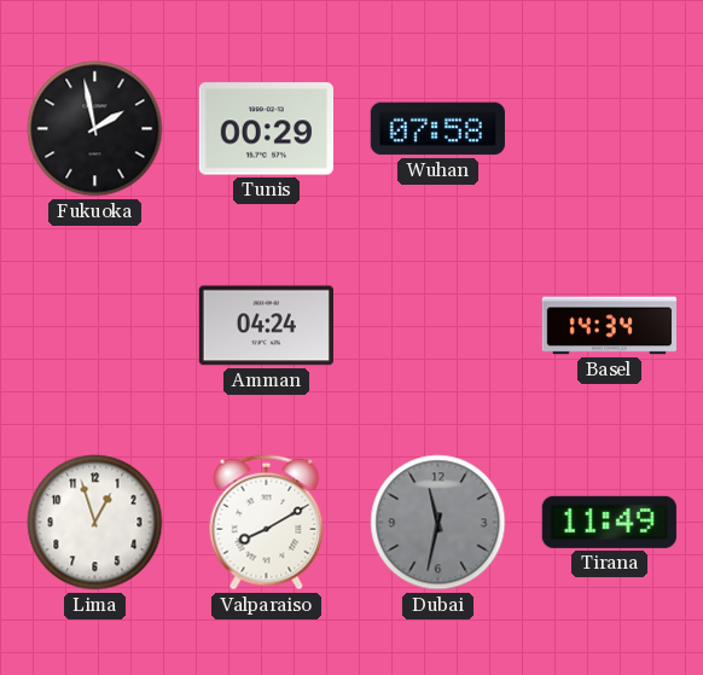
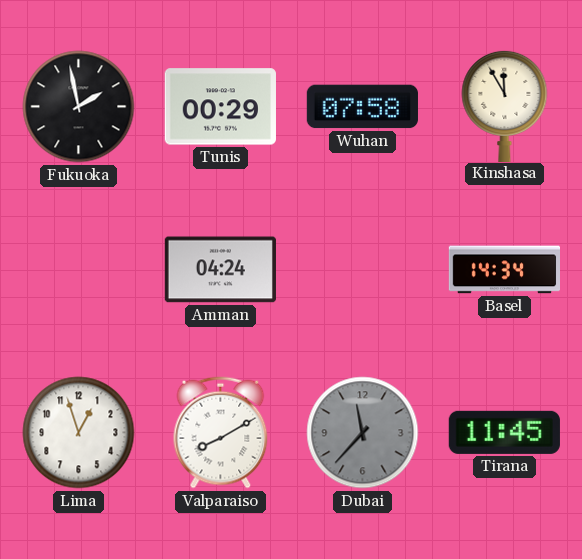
Kinshasa: none -> 11:55 (505, 105)
Dubai: 11:32 -> 11:37 (363, 433)
Tirana: 11:49 -> 11:45 (504, 432)
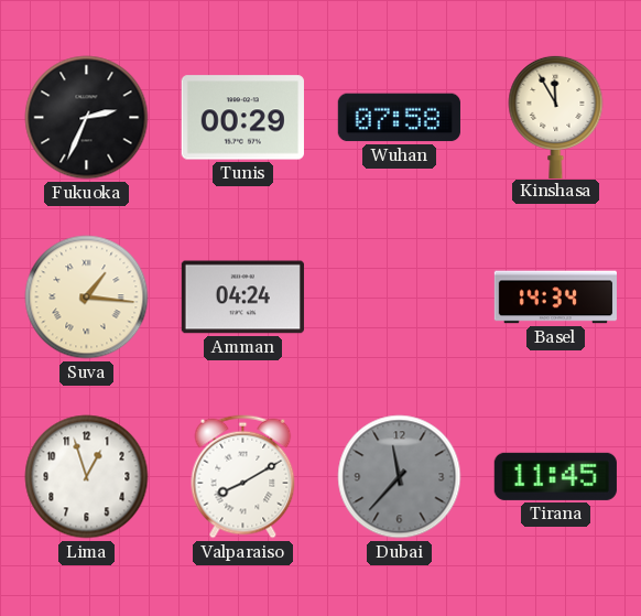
Fukuoka: 1:58 -> 2:34 (87, 118)
Suva: none -> 1:16 (87, 298)
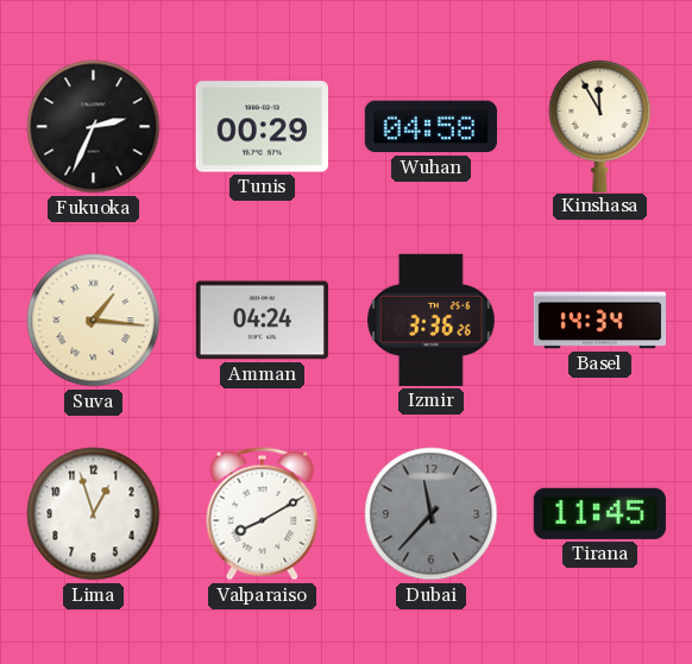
Wuhan: 07:58 -> 04:58 (430, 127)
Izmir: none -> 3:36 (432, 320)
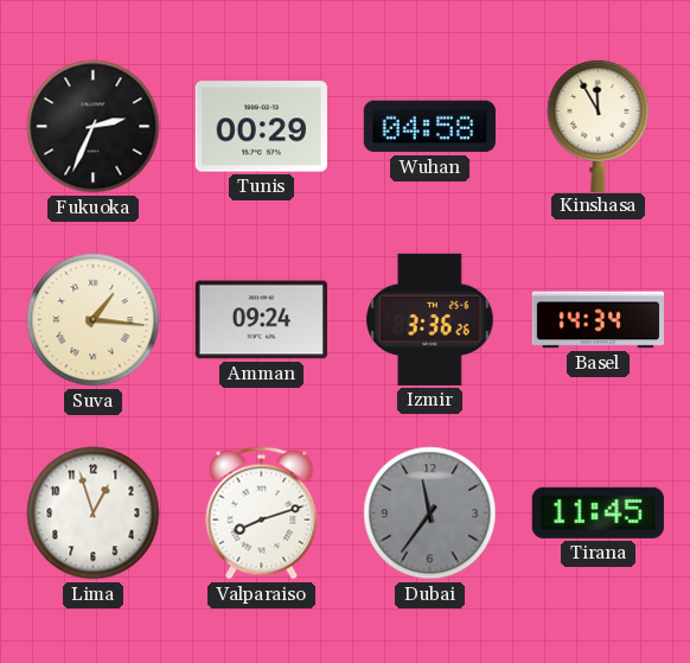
Amman: 04:24 -> 09:24 (261, 320)
Valparaiso: 8:10 -> 8:12 (262, 514)
Dubai: 11:37 -> 11:36 (430, 514)
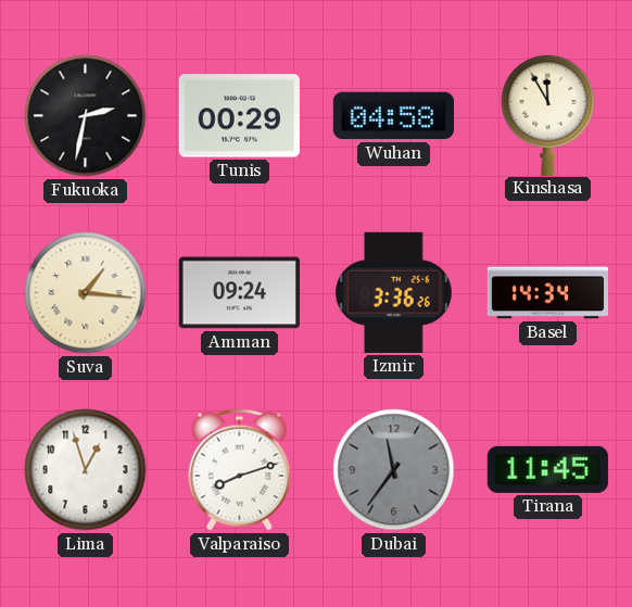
Fukuoka: 2:34 -> 2:32 (86, 116)
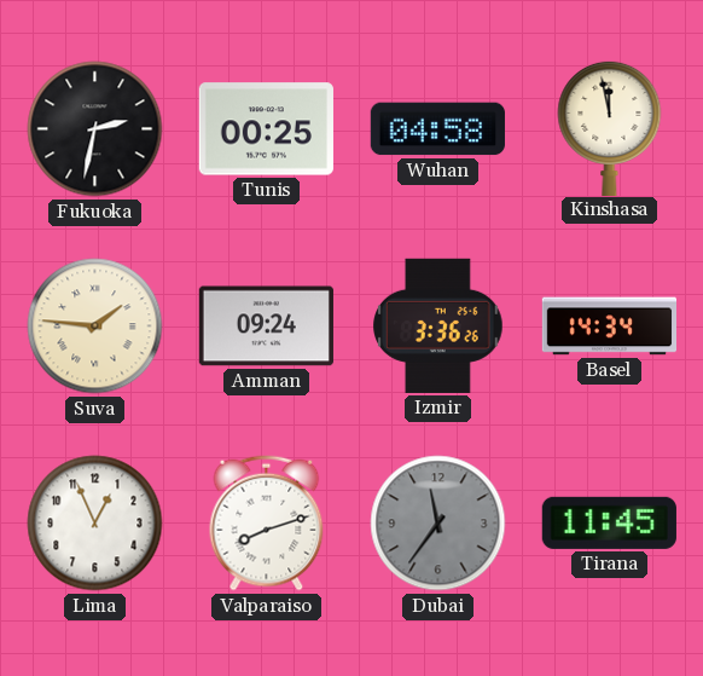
Tunis: 00:29 -> 00:25 (266, 129)
Kinshasa: 11:55 -> 11:58 (610, 127)
Suva: 1:16 -> 1:46 (95, 327)
Lima: 12:57 -> 12:56 (95, 524)
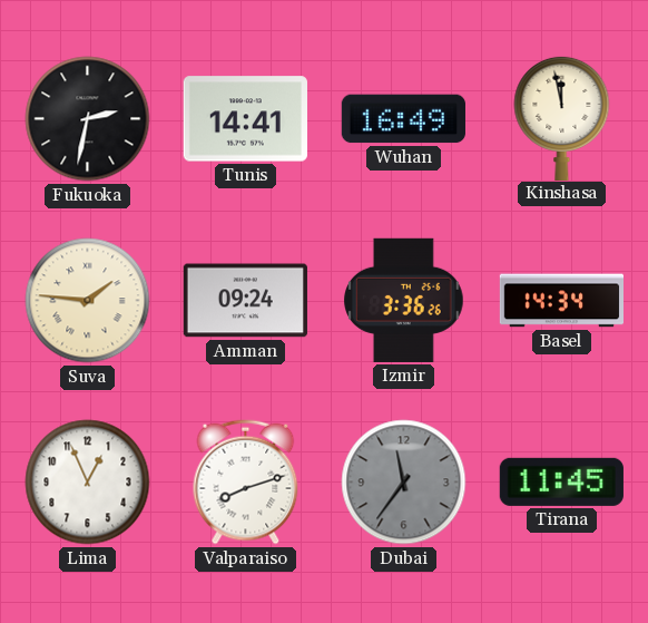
Tunis: 00:25 -> 14:41 (245, 119)
Wuhan: 04:58 -> 16:49 (403, 119)
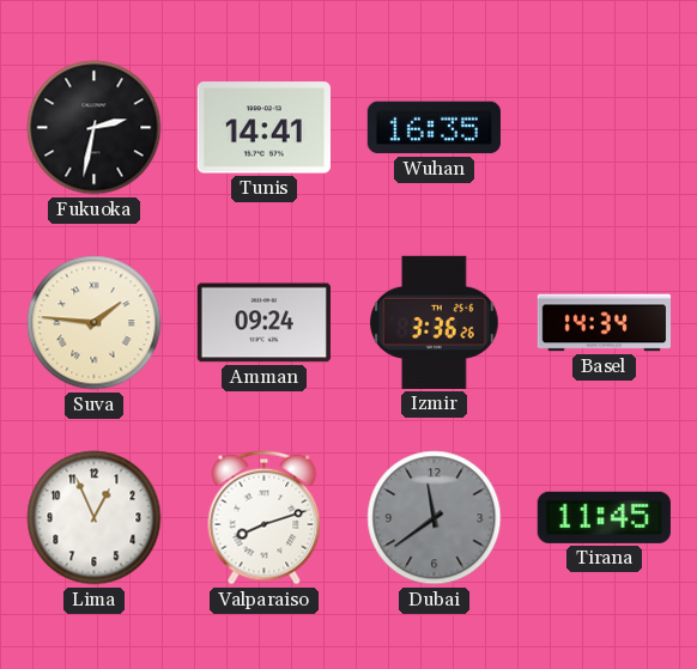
Wuhan: 16:49 -> 16:35 (434, 128)
Kinshasa: 11:58 -> none (562, 117)
Dubai: 11:36 -> 11:39 (435, 518)
